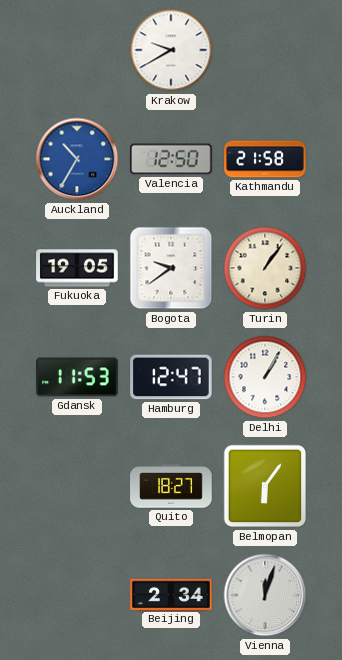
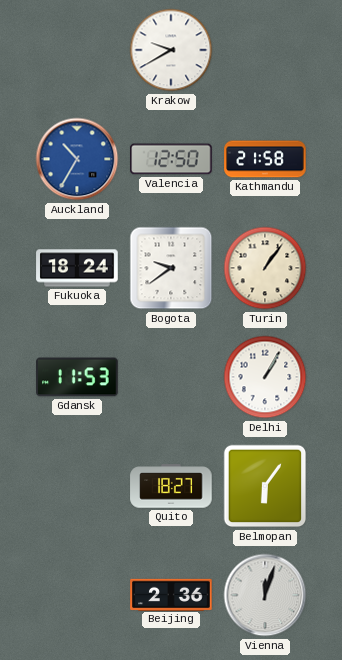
Fukuoka: 19:05 -> 18:24 (77, 268)
Hamburg: 12:47 -> none (171, 377)
Beijing: 2:34 -> 2:36 (171, 594)
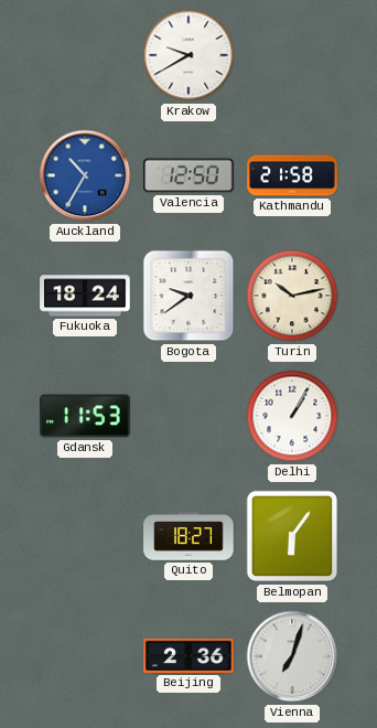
Turin: 1:06 -> 10:13 (292, 296)
Vienna: 12:03 -> 7:03 (292, 656)
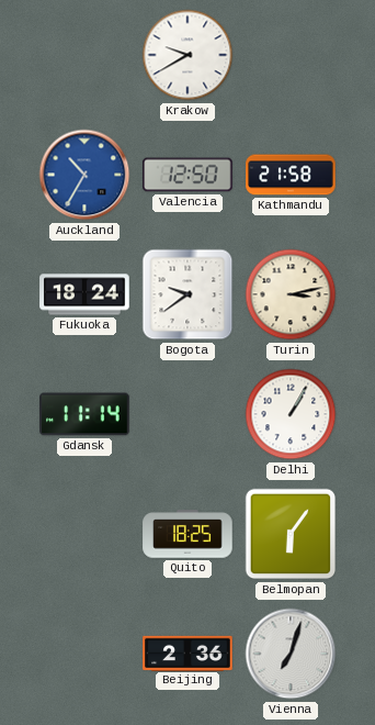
Turin: 10:13 -> 3:13 (291, 294)
Gdansk: 11:53 -> 11:14 (84, 414)
Quito: 18:27 -> 18:25 (187, 534)
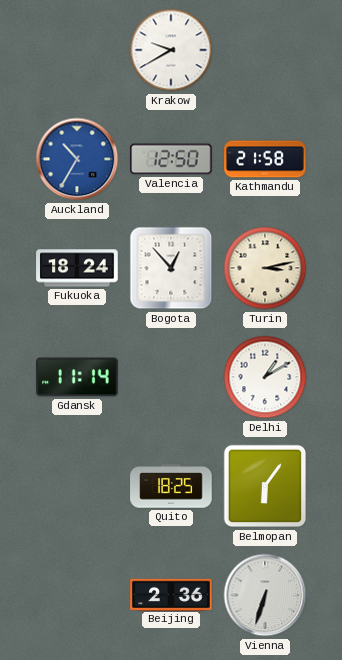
Bogota: 9:39 -> 12:53 (171, 268)
Delhi: 1:05 -> 1:10 (265, 377)
Vienna: 7:03 -> 6:33 (265, 595)
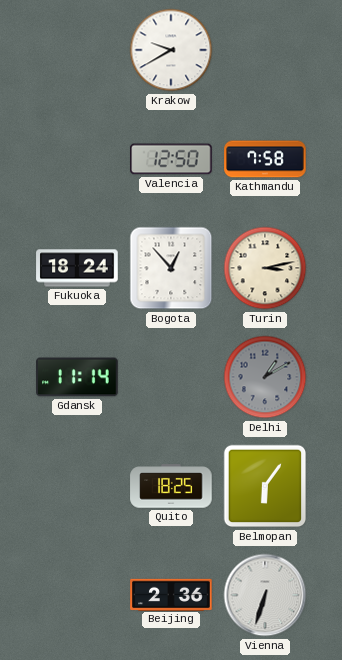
Auckland: 10:35 -> none (77, 159)
Kathmandu: 21:58 -> 7:58 (265, 159)
Delhi dial: white -> grey (265, 377)
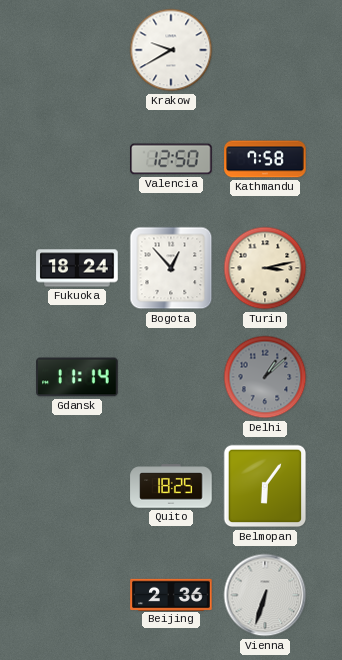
Delhi: 1:10 -> 1:08 (265, 377)
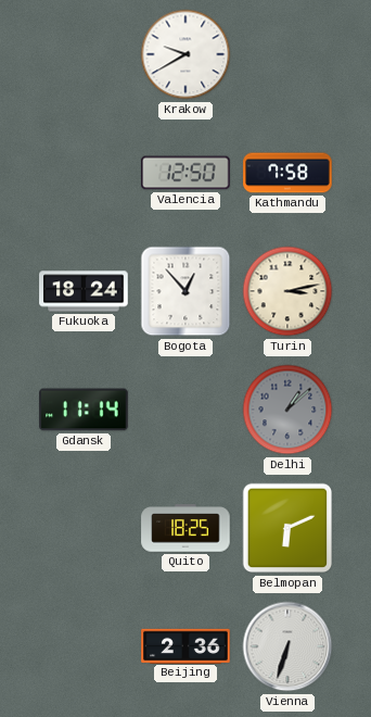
Belmopan: 6:06 -> 6:11 (287, 528)
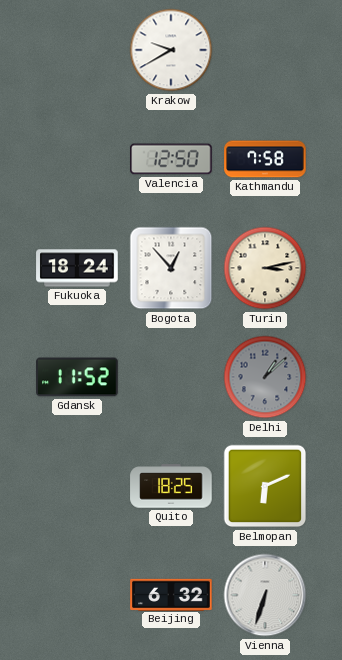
Gdansk: 11:14 -> 11:52 (77, 377)
Beijing: 2:36 -> 6:32 (171, 594)
